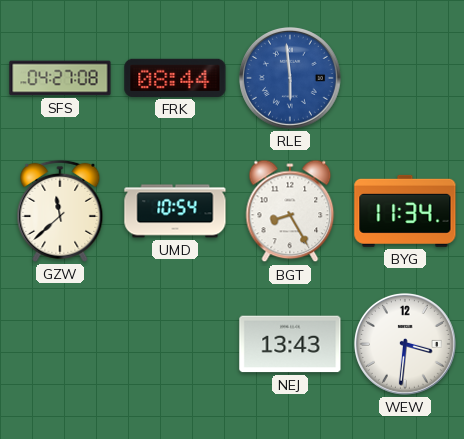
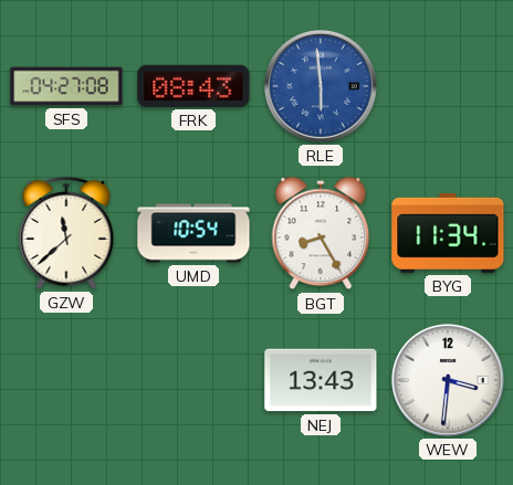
FRK: 08:44 -> 08:43 (193, 86)
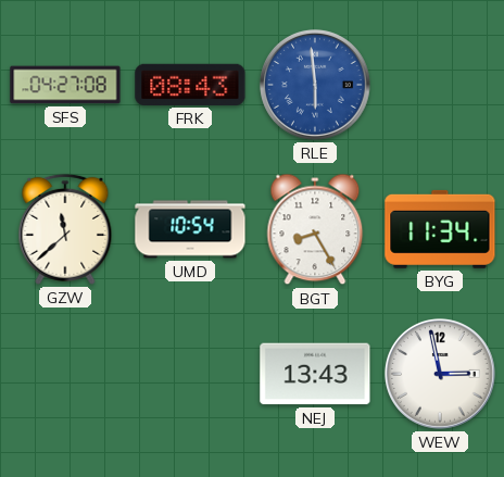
WEW: 3:31 -> 2:58 (440, 374)
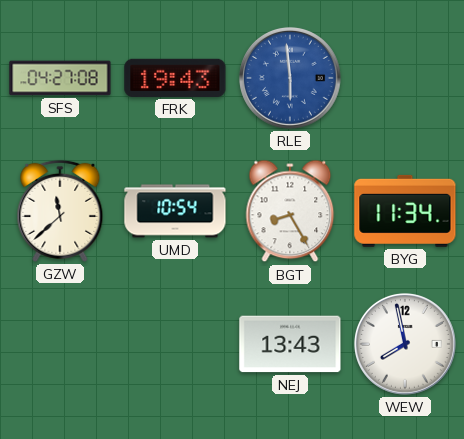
FRK: 08:43 -> 19:43 (175, 78)
WEW: 2:58 -> 7:58 (405, 344)
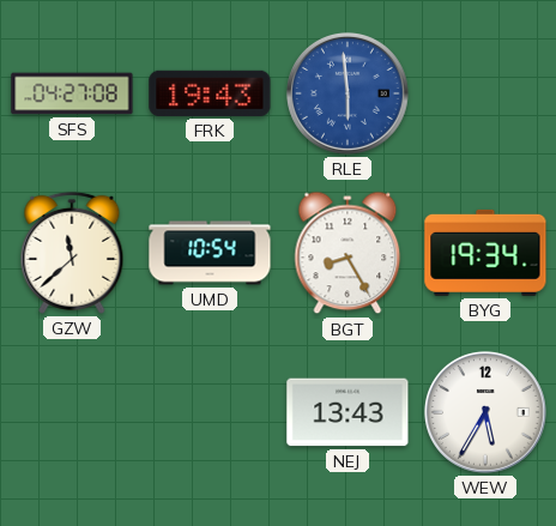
BYG: 11:34 -> 19:34 (485, 253)
WEW: 7:58 -> 5:35 (485, 412)
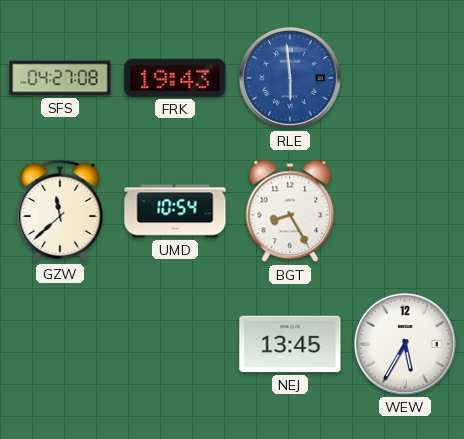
BYG: 19:34 -> none (485, 253)
NEJ: 13:43 -> 13:45 (290, 344)
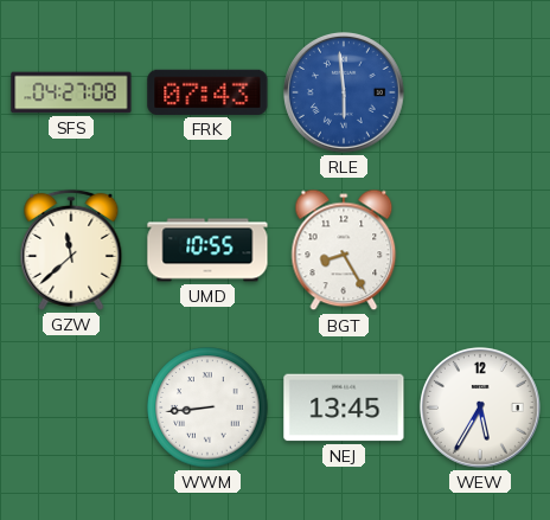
FRK: 19:43 -> 07:43 (207, 92)
UMD: 10:54 -> 10:55 (207, 250)
WWM: none -> 8:44 (207, 407)
